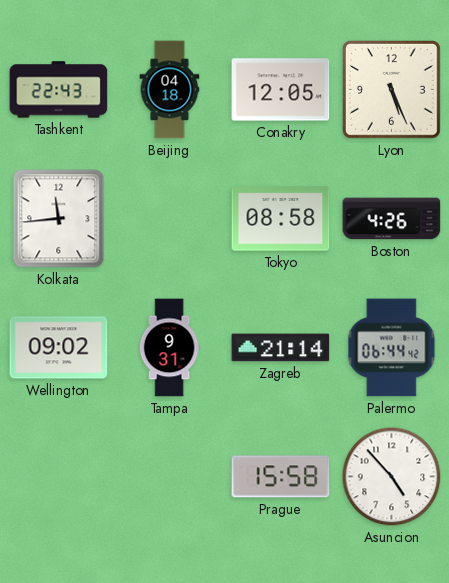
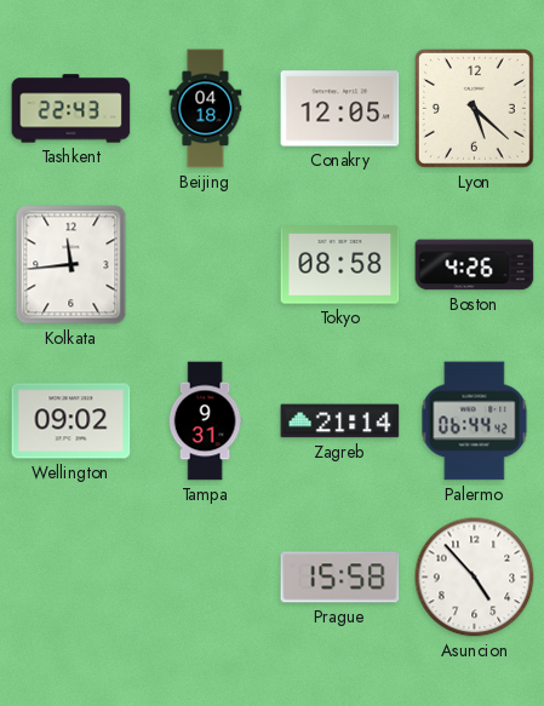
Lyon: 5:26 -> 5:22 (474, 108)
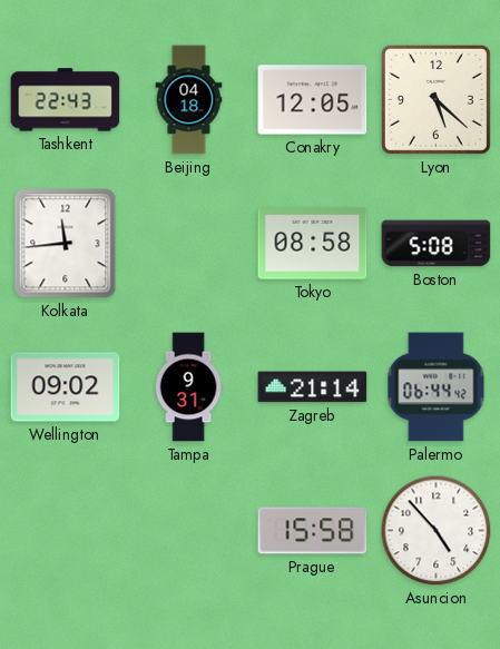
Boston: 4:26 -> 5:08 (437, 244)
